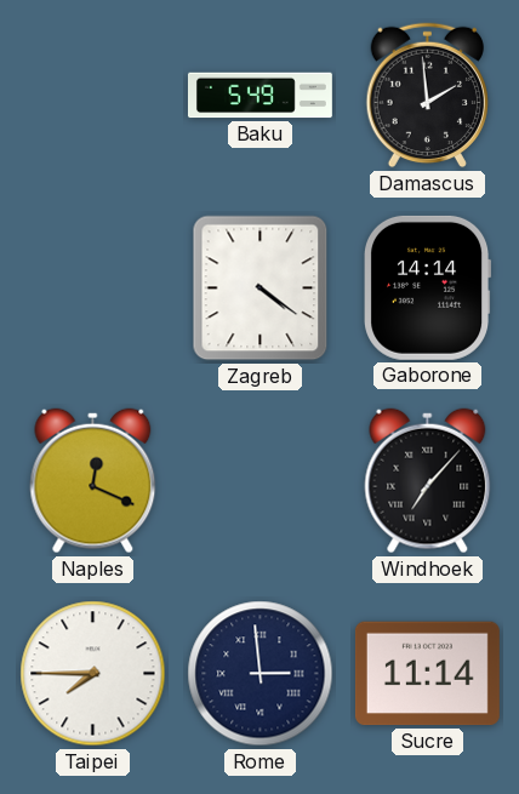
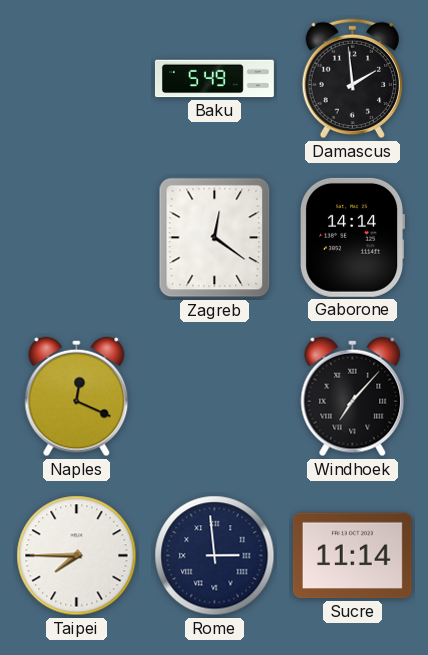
Zagreb: 4:21 -> 12:21 (215, 238)
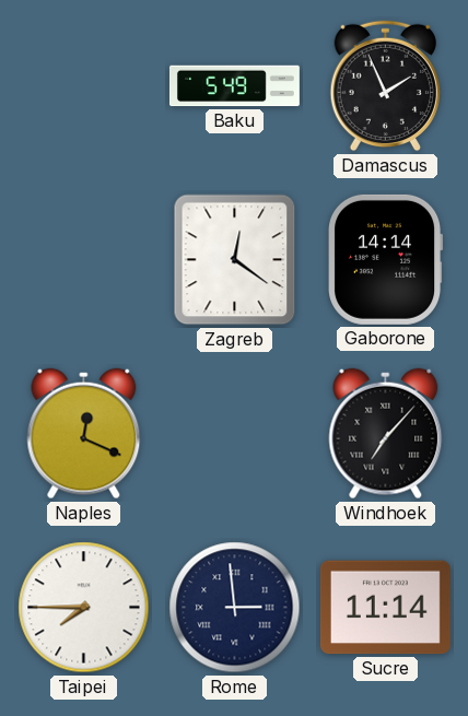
Damascus: 1:59 -> 1:56 (385, 86)
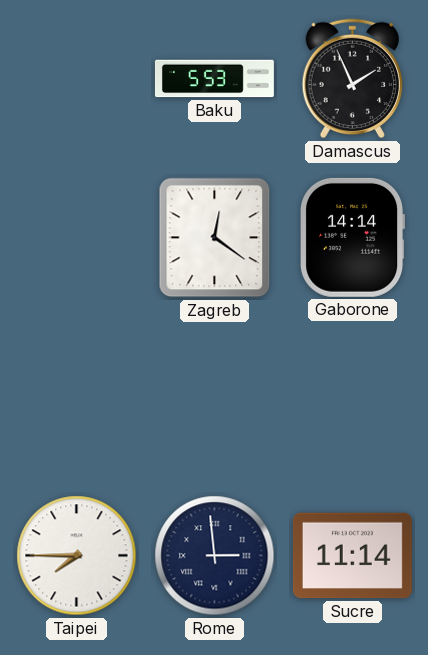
Baku: 5:49 -> 5:53 (214, 79)
Naples: 12:19 -> none (84, 434)
Windhoek: 7:07 -> none (386, 434)
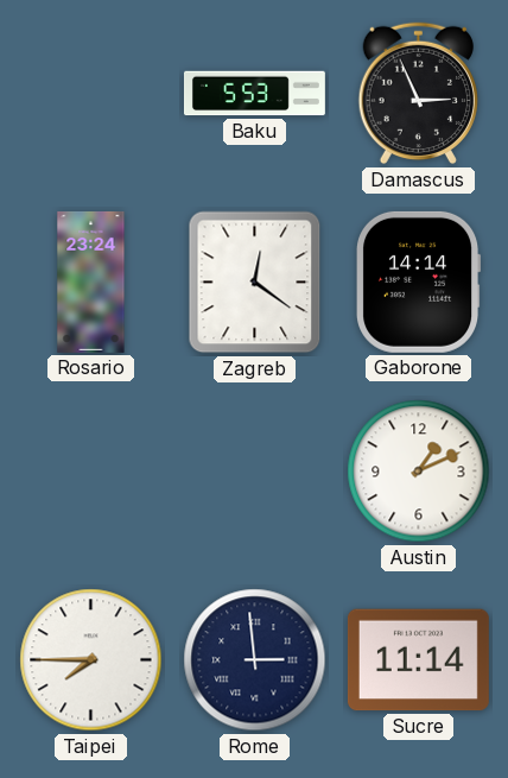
Damascus: 1:56 -> 2:56 (418, 94)
Rosario: none -> 23:24 (91, 282)
Austin: none -> 1:11 (419, 472)
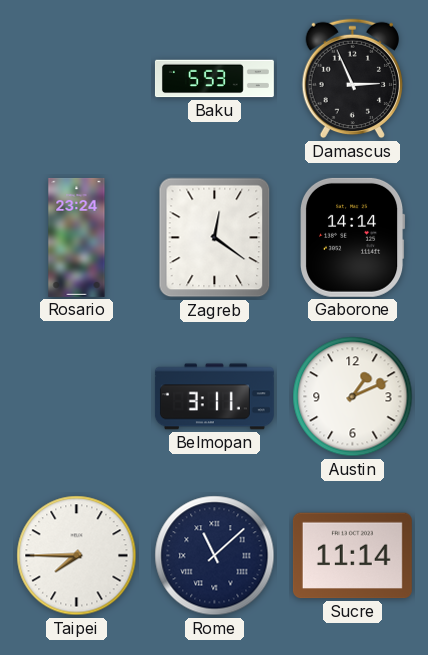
Belmopan: none -> 3:11 (214, 397)
Rome: 2:59 -> 11:08 (215, 556)
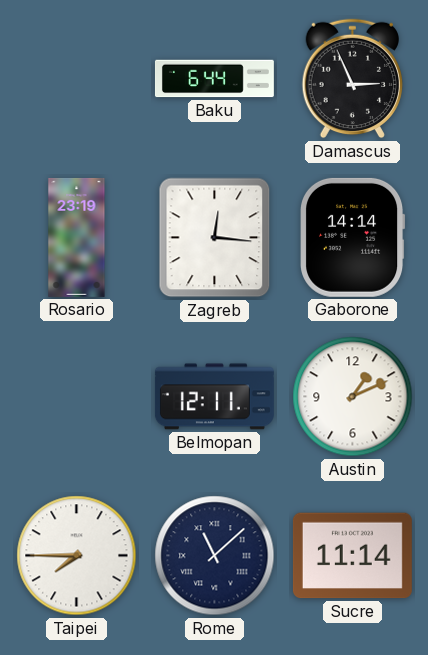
Baku: 5:53 -> 6:44 (214, 79)
Rosario: 23:24 -> 23:19 (77, 237)
Zagreb: 12:21 -> 12:16 (215, 238)
Belmopan: 3:11 -> 12:11 (214, 397)
